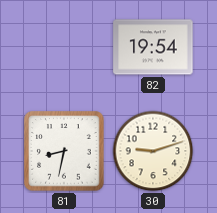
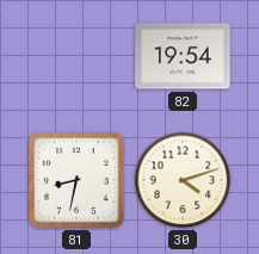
30: 9:12 -> 4:12 (183, 180)
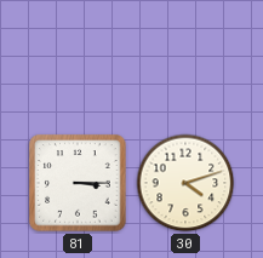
82: 19:54 -> none (183, 56)
81: 8:32 -> 3:15 (78, 183)
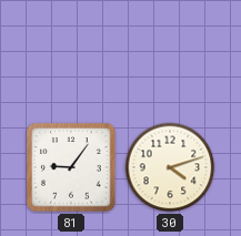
81: 3:15 -> 9:06 (71, 167)
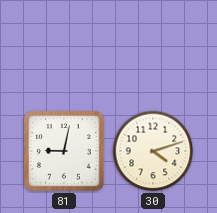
81: 9:06 -> 9:02 (64, 151)
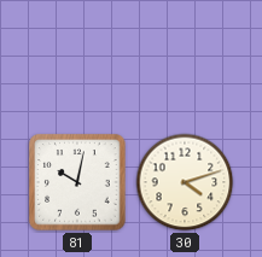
81: 9:02 -> 10:02 (77, 182)
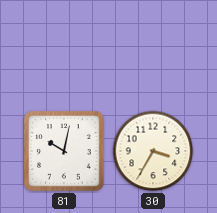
30: 4:12 -> 3:35 (153, 151)
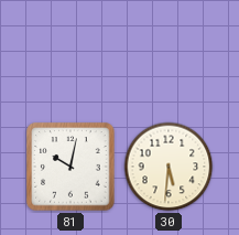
30: 3:35 -> 5:31 (169, 167)
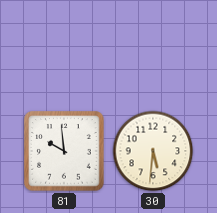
81: 10:02 -> 9:59 (64, 151)
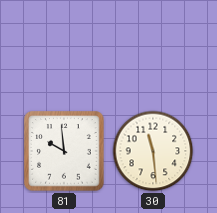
30: 5:31 -> 11:29 (153, 151)
